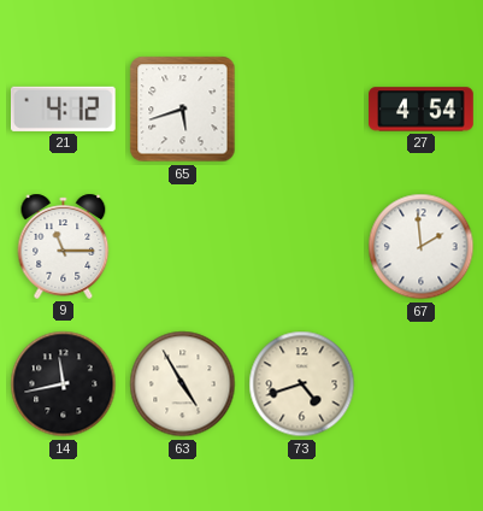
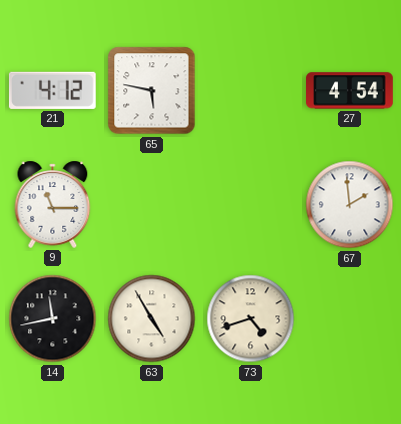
65: 5:42 -> 5:47 (152, 91)
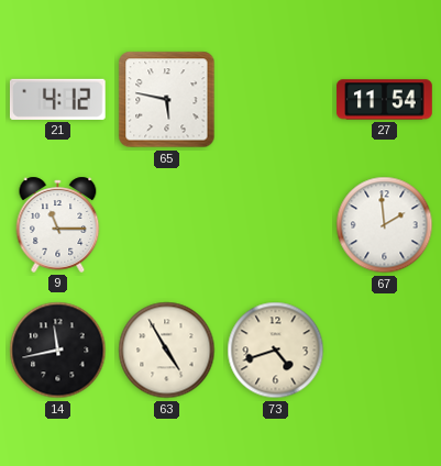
27: 4:54 -> 11:54 (385, 100)
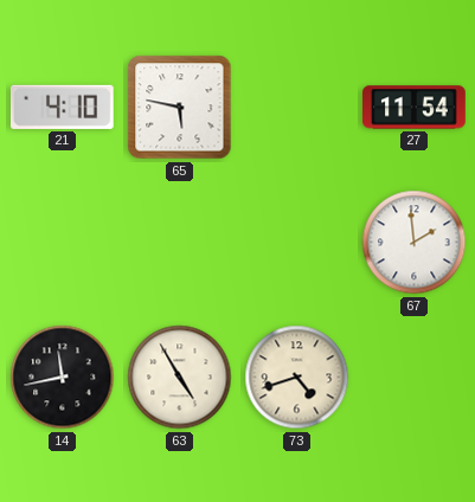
21: 4:12 -> 4:10 (62, 107)
9: 11:15 -> none (58, 224)
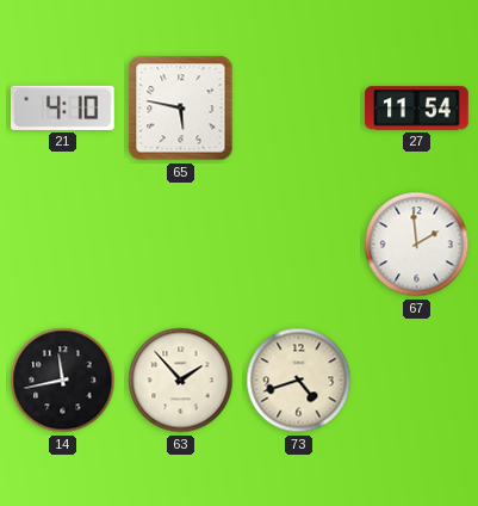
63: 4:55 -> 1:53 (181, 381)
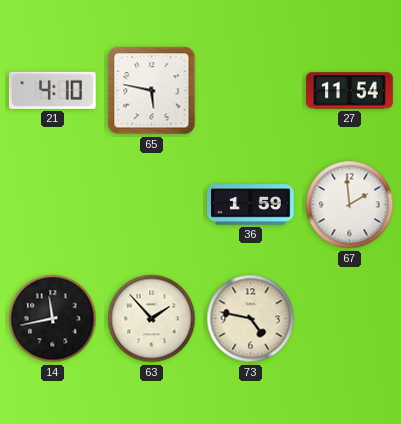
36: none -> 1:59 (251, 205)
73: 4:42 -> 4:47 (251, 319)
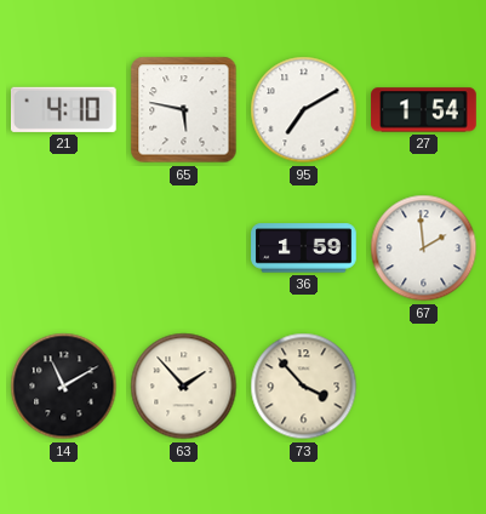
95: none -> 7:10 (304, 110)
27: 11:54 -> 1:54 (424, 110)
14: 11:43 -> 11:10 (64, 387)
73: 4:47 -> 3:53 (304, 387)
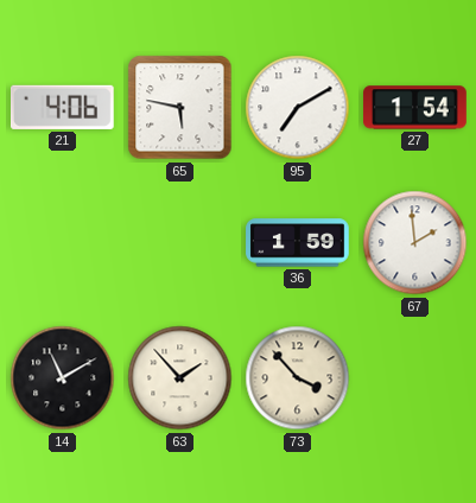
21: 4:10 -> 4:06 (62, 107)
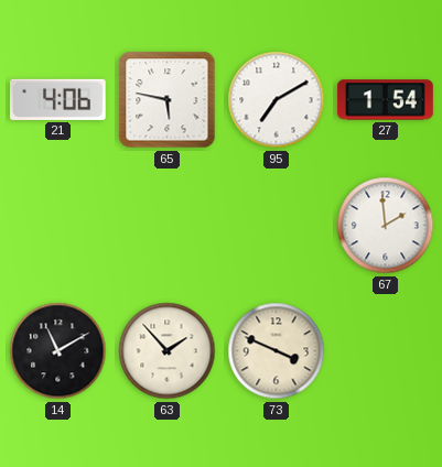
36: 1:59 -> none (298, 243)
73: 3:53 -> 3:49 (277, 351)
